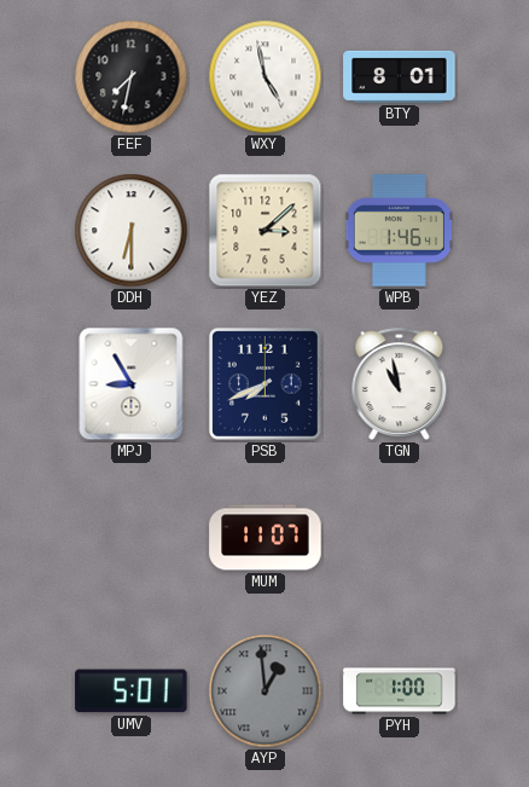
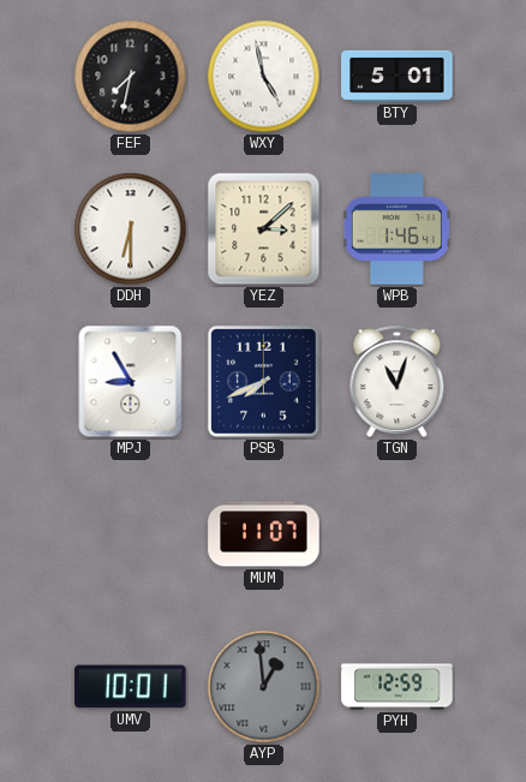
BTY: 8:01 -> 5:01 (398, 76)
TGN: 10:58 -> 11:03 (398, 382)
UMV: 5:01 -> 10:01 (131, 687)
PYH: 1:00 -> 12:59 (398, 687)
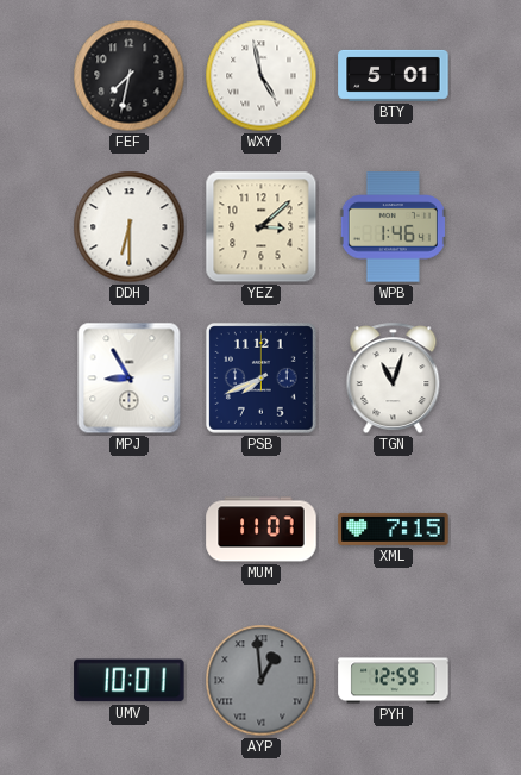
XML: none -> 7:15 (394, 529)
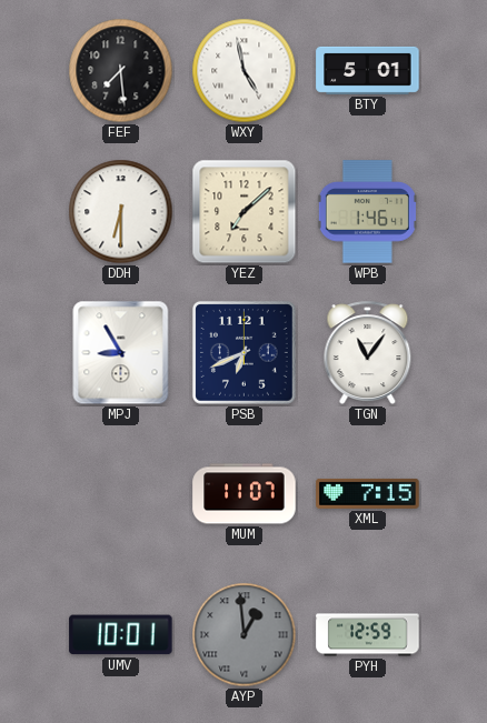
FEF: 7:32 -> 7:29 (121, 71)
YEZ: 3:08 -> 7:08 (245, 212)
PSB: 7:41 -> 6:41 (244, 352)
TGN: 11:03 -> 11:06 (368, 353)
